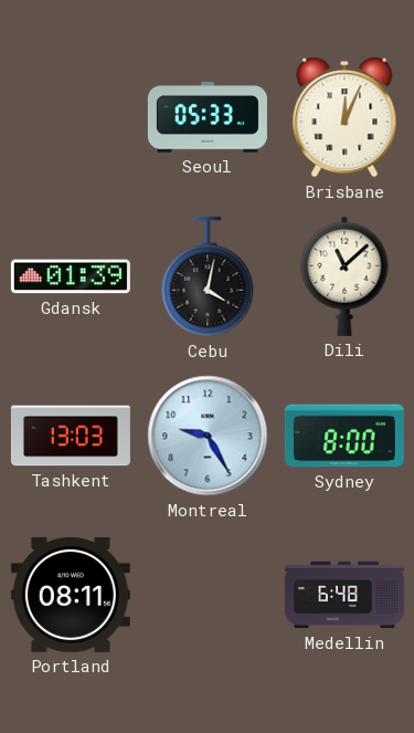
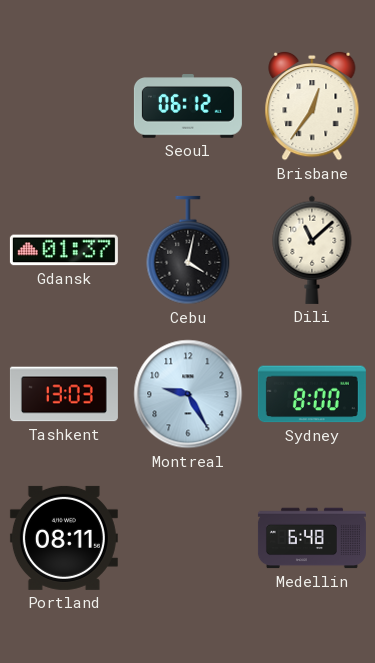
Seoul: 05:33 -> 06:12 (188, 106)
Brisbane: 12:04 -> 12:36 (312, 106)
Gdansk: 01:39 -> 01:37 (64, 250)
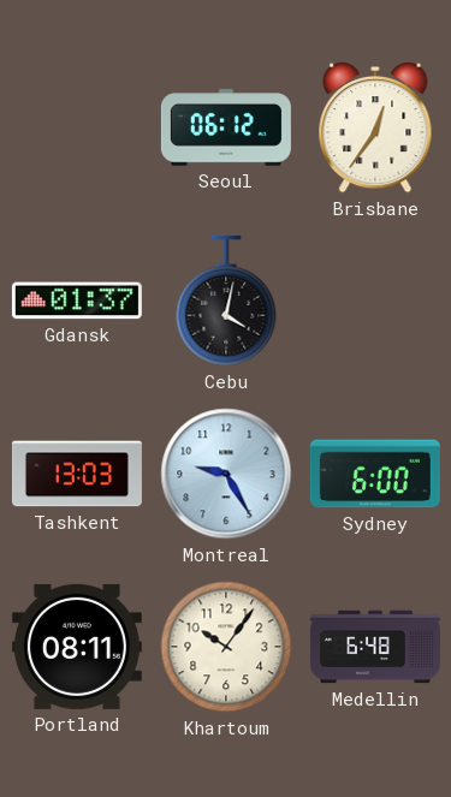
Dili: 11:08 -> none (312, 250)
Sydney: 8:00 -> 6:00 (375, 474)
Khartoum: none -> 10:06 (226, 647)
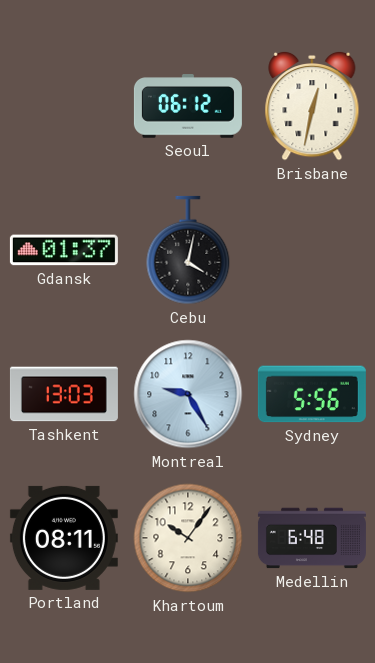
Brisbane: 12:36 -> 12:32 (312, 106)
Sydney: 6:00 -> 5:56 (312, 394)
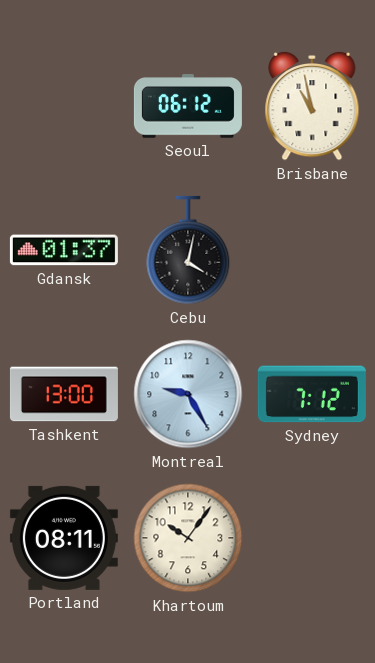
Brisbane: 12:32 -> 10:58 (312, 106)
Tashkent: 13:03 -> 13:00 (64, 394)
Sydney: 5:56 -> 7:12 (312, 394)
Medellin: 6:48 -> none (312, 538)
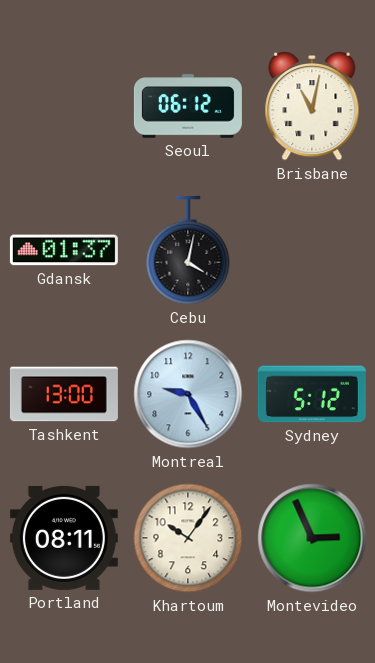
Brisbane: 10:58 -> 11:02 (312, 106)
Sydney: 7:12 -> 5:12 (312, 394)
Montevideo: none -> 2:56 (312, 538)
